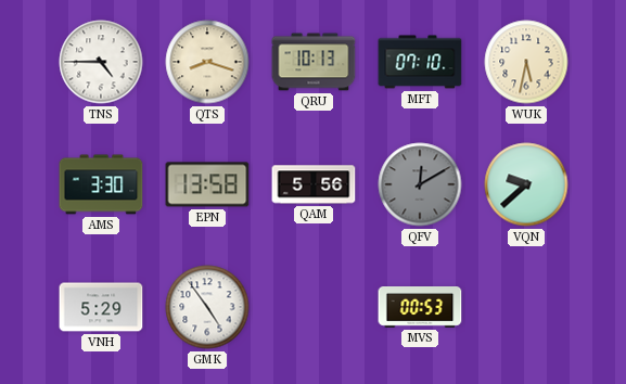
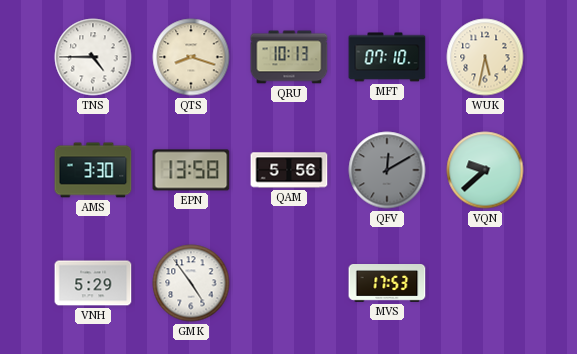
MVS: 00:53 -> 17:53 (387, 284)
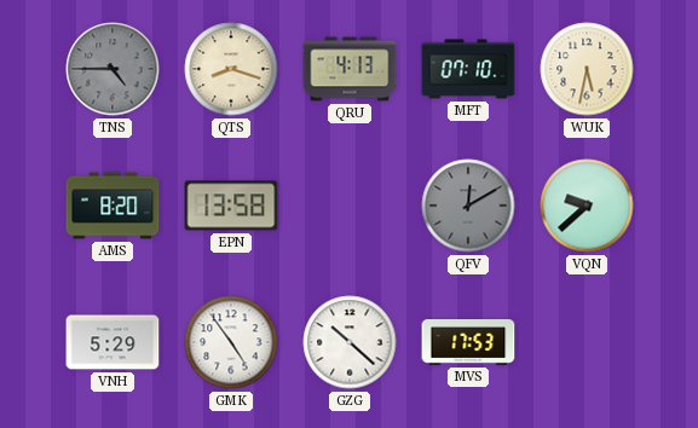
TNS dial: white -> grey (113, 69)
QRU: 10:13 -> 4:13 (350, 69)
AMS: 3:30 -> 8:20 (113, 206)
QAM: 5:56 -> none (289, 170)
GZG: none -> 10:22 (350, 342)
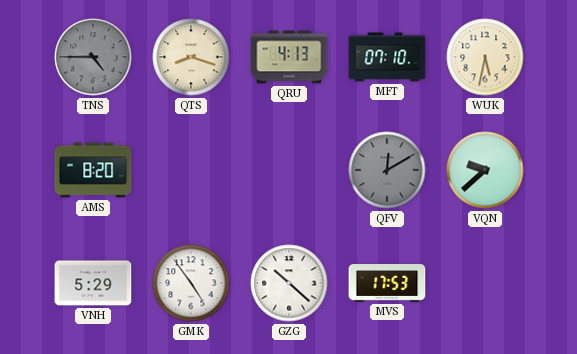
EPN: 13:58 -> none (231, 206)
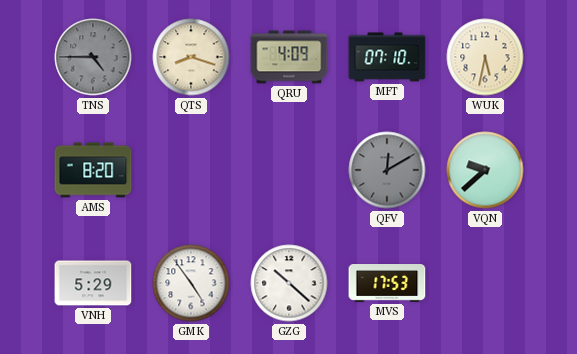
QRU: 4:13 -> 4:09 (289, 57)
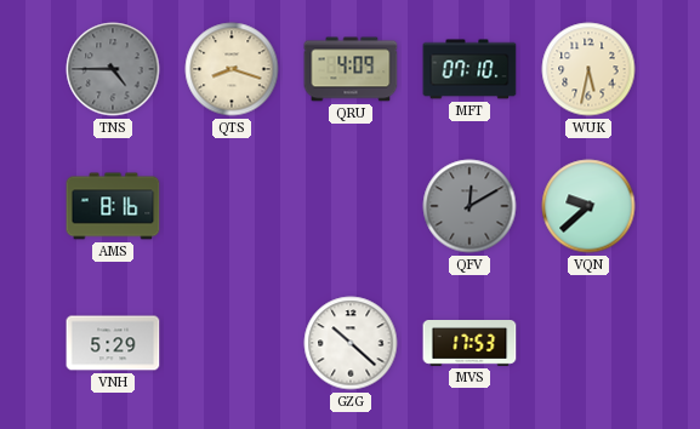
AMS: 8:20 -> 8:16 (113, 206)
GMK: 4:54 -> none (191, 283)
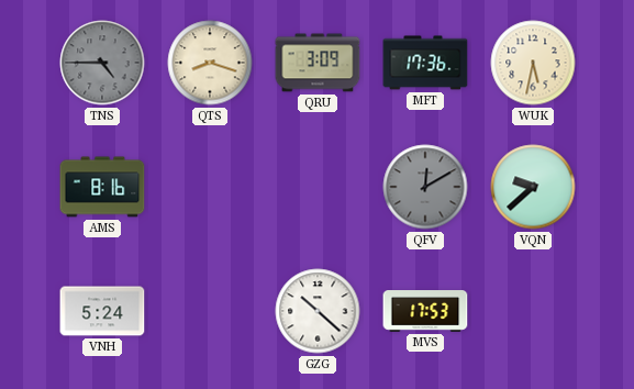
QRU: 4:09 -> 3:09 (318, 63)
MFT: 07:10 -> 17:36 (425, 63)
VNH: 5:29 -> 5:24 (102, 311)
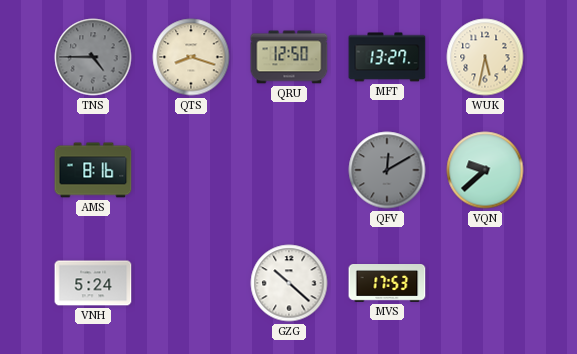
QRU: 3:09 -> 12:50 (289, 57)
MFT: 17:36 -> 13:27 (387, 57)
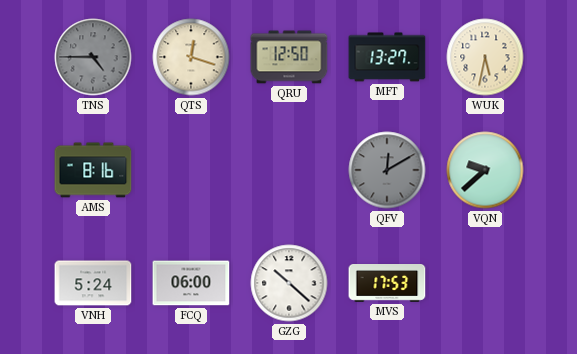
QTS: 8:18 -> 12:18 (191, 57)
FCQ: none -> 06:00 (191, 283)
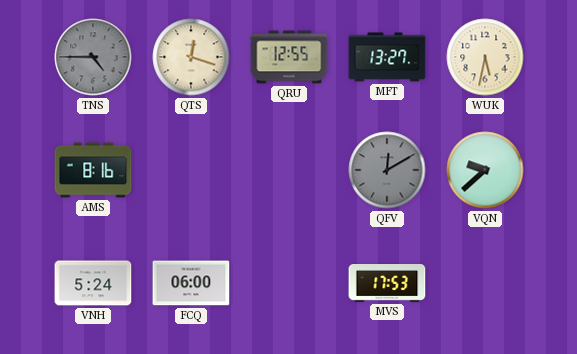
QRU: 12:50 -> 12:55 (289, 57)
GZG: 10:22 -> none (289, 283)
